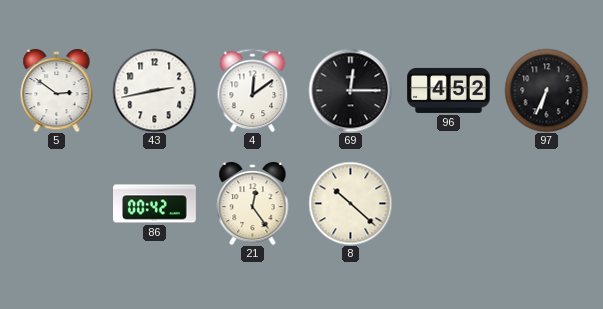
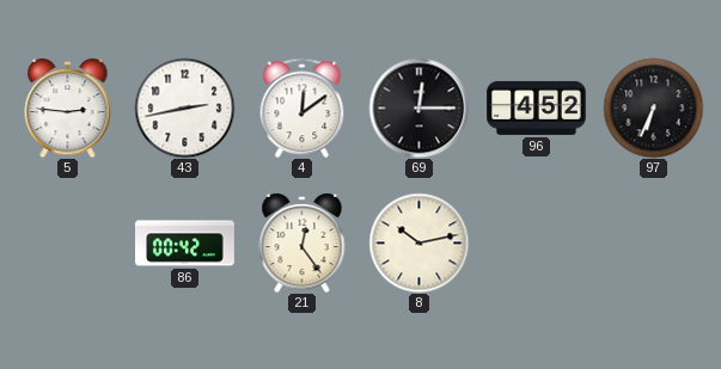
5: 2:51 -> 2:46 (68, 107)
8: 10:22 -> 10:13 (418, 242)
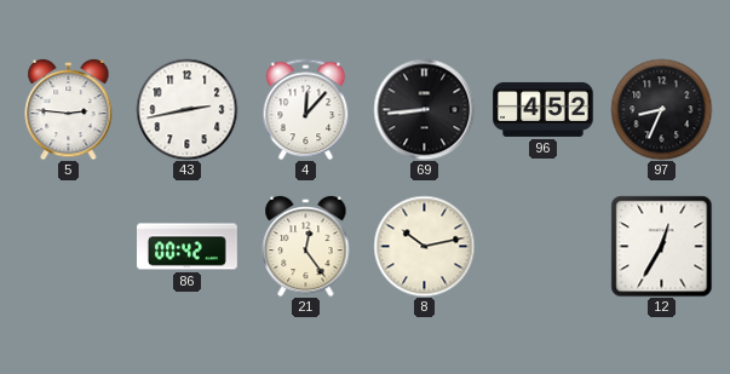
4: 12:09 -> 12:07 (306, 109)
69: 12:15 -> 8:44 (424, 109)
97: 6:34 -> 8:34 (661, 109)
12: none -> 12:35 (661, 246)
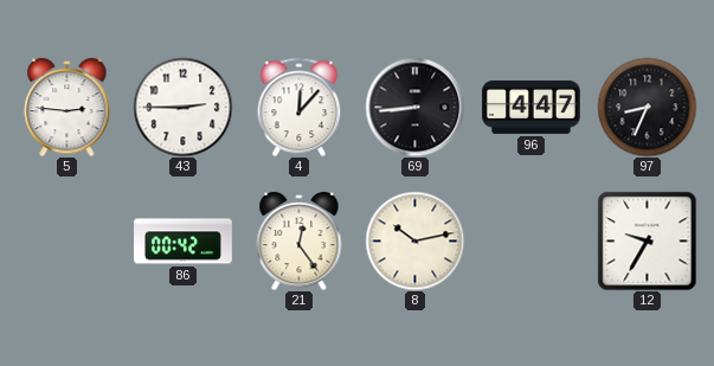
43: 2:43 -> 2:45 (182, 107)
96: 4:52 -> 4:47 (532, 107)
12: 12:35 -> 9:35 (647, 240)
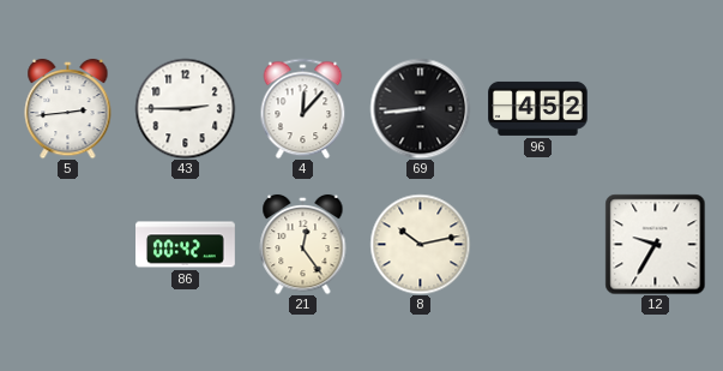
5: 2:46 -> 2:44 (68, 108)
96: 4:47 -> 4:52 (538, 108)
97: 8:34 -> none (647, 107)
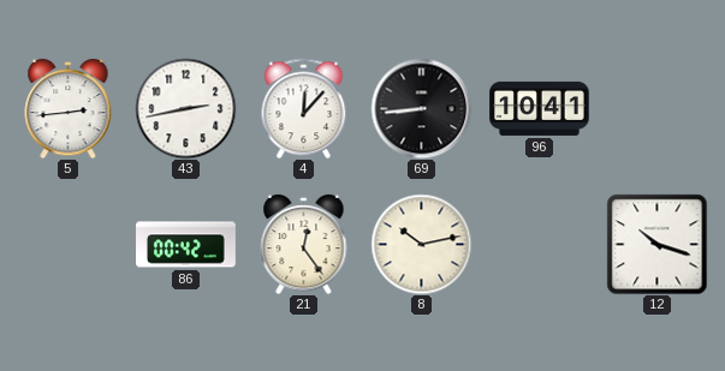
43: 2:45 -> 2:43 (185, 108)
96: 4:52 -> 10:41 (540, 108)
12: 9:35 -> 10:18 (656, 244)
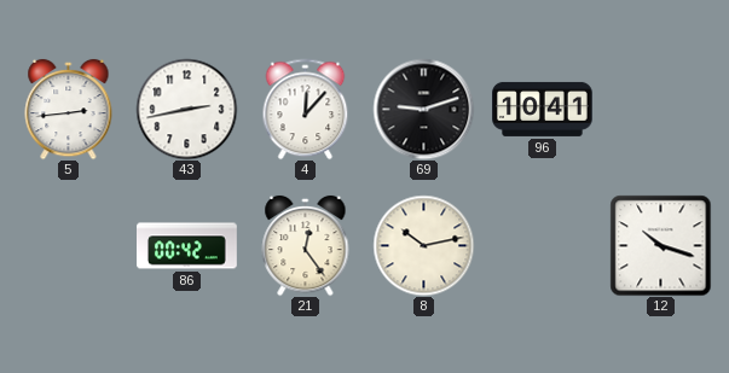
69: 8:44 -> 9:12 (423, 109)
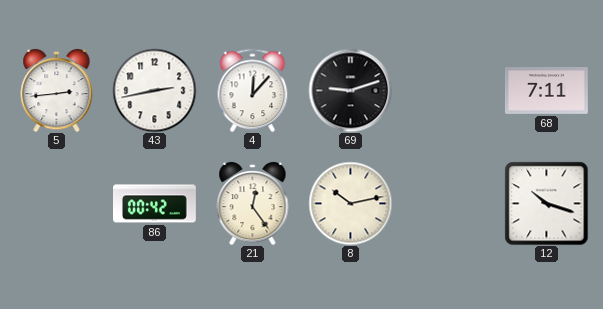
96: 10:41 -> none (543, 109)
68: none -> 7:11 (547, 91)
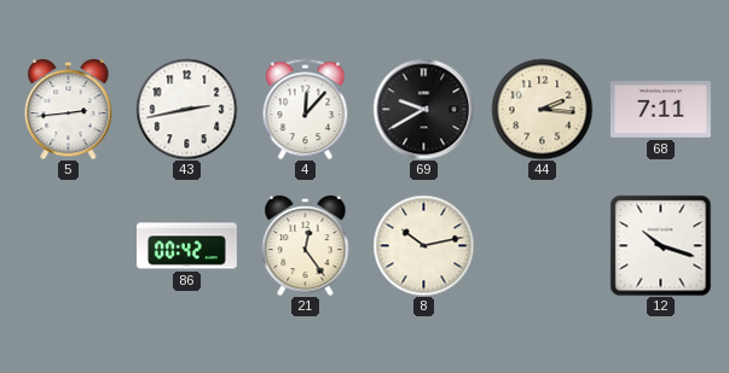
69: 9:12 -> 9:40 (423, 109)
44: none -> 2:16 (542, 109)
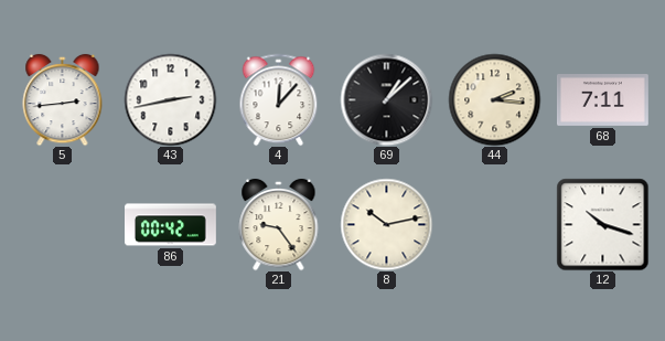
69: 9:40 -> 1:08 (386, 99)
21: 12:24 -> 9:24 (279, 224)
